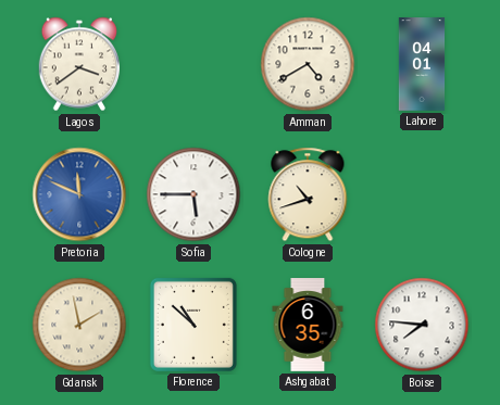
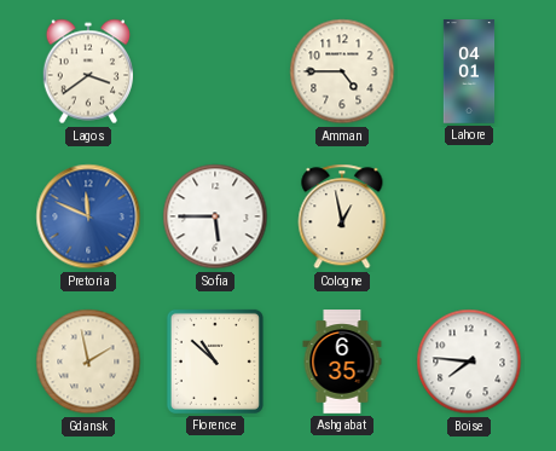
Amman: 4:40 -> 4:45 (342, 71)
Cologne: 10:42 -> 12:58 (342, 216)
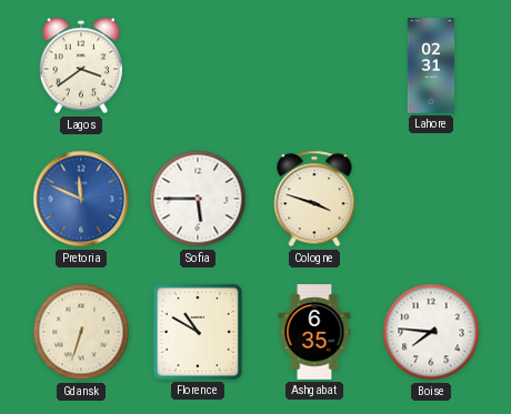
Amman: 4:45 -> none (342, 71)
Lahore: 04:01 -> 02:31 (431, 65)
Cologne: 12:58 -> 3:48 (314, 199)
Gdansk: 1:58 -> 6:33 (81, 332)
Florence: 10:52 -> 10:50 (198, 332)
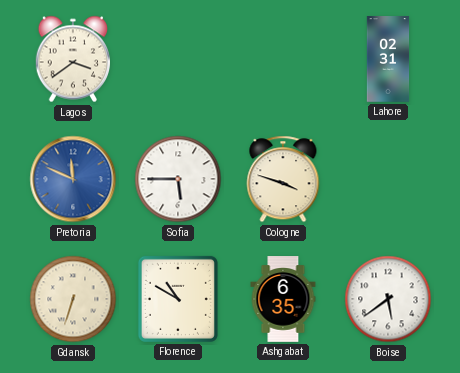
Boise: 7:46 -> 5:39 (388, 299)
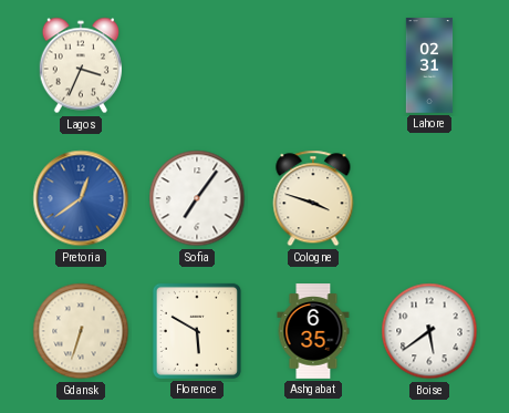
Lagos: 3:39 -> 3:34 (80, 65)
Pretoria: 11:49 -> 12:39 (81, 198)
Sofia: 5:45 -> 7:06 (197, 198)
Florence: 10:50 -> 5:50 (197, 331)
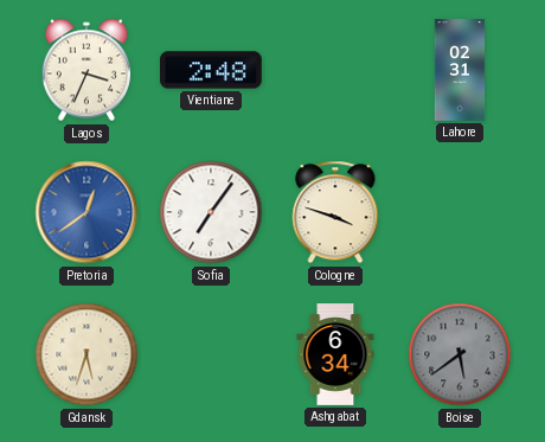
Vientiane: none -> 2:48 (212, 70)
Gdansk: 6:33 -> 5:33 (86, 354)
Florence: 5:50 -> none (197, 331)
Ashgabat: 6:35 -> 6:34 (335, 354)
Boise dial: white -> grey (460, 354)
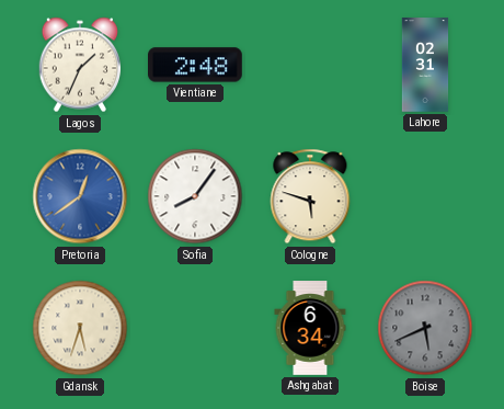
Lagos: 3:34 -> 1:34 (79, 65)
Sofia: 7:06 -> 8:06 (195, 196)
Cologne: 3:48 -> 5:48 (310, 196)
Boise: 5:39 -> 5:41 (425, 328)
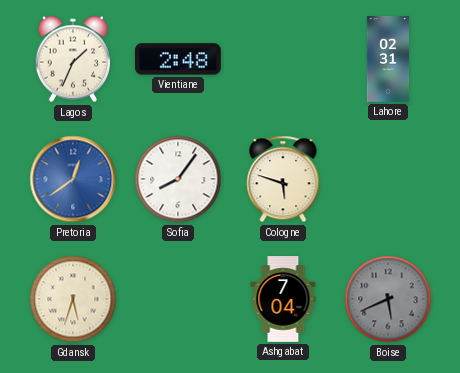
Ashgabat: 6:34 -> 7:04 (283, 299)
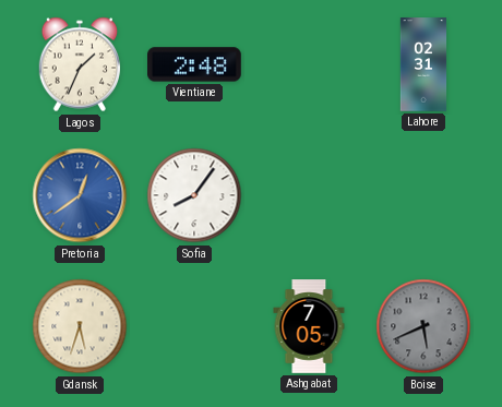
Cologne: 5:48 -> none (283, 179)
Ashgabat: 7:04 -> 7:05 (309, 326)
